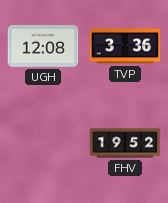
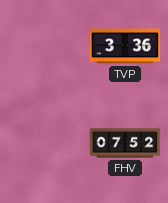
UGH: 12:08 -> none (43, 46)
FHV: 19:52 -> 07:52 (125, 143)
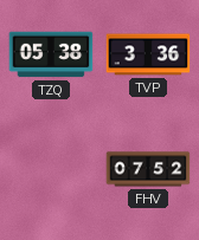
TZQ: none -> 05:38 (51, 54)
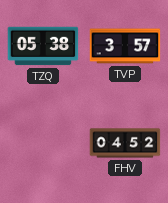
TVP: 3:36 -> 3:57 (125, 46)
FHV: 07:52 -> 04:52 (125, 143)
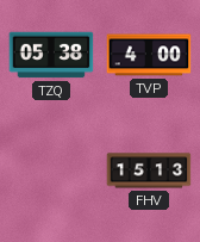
TVP: 3:57 -> 4:00 (149, 55)
FHV: 04:52 -> 15:13 (149, 170)
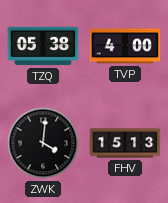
ZWK: none -> 4:01 (43, 143)
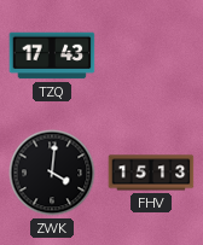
TZQ: 05:38 -> 17:43 (52, 56)
TVP: 4:00 -> none (125, 46)
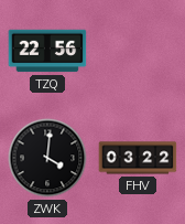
TZQ: 17:43 -> 22:56 (47, 51)
FHV: 15:13 -> 03:22 (138, 158)
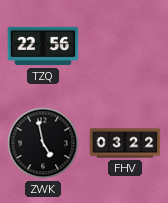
ZWK: 4:01 -> 4:58 (43, 143)
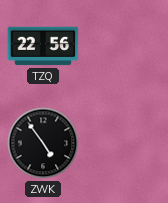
ZWK: 4:58 -> 4:54 (43, 143)
FHV: 03:22 -> none (125, 143)
